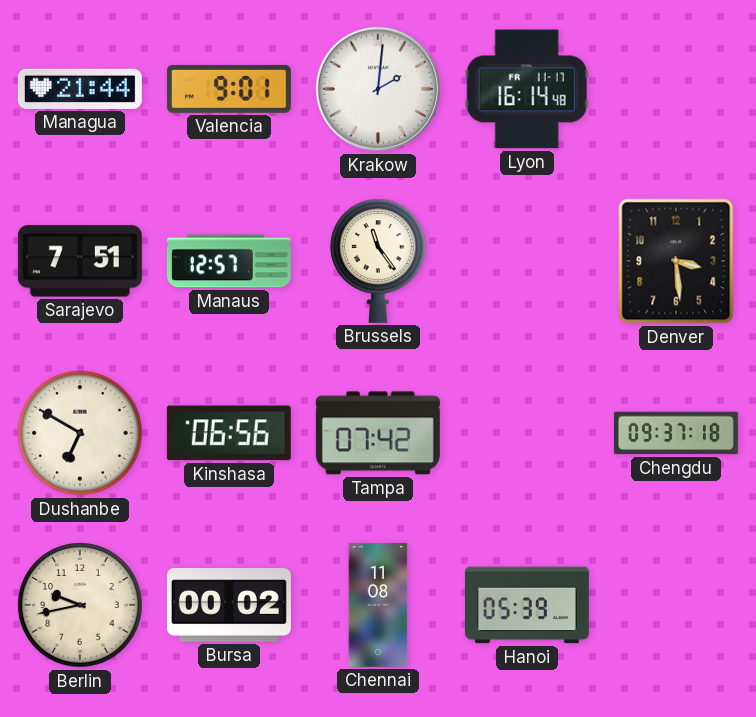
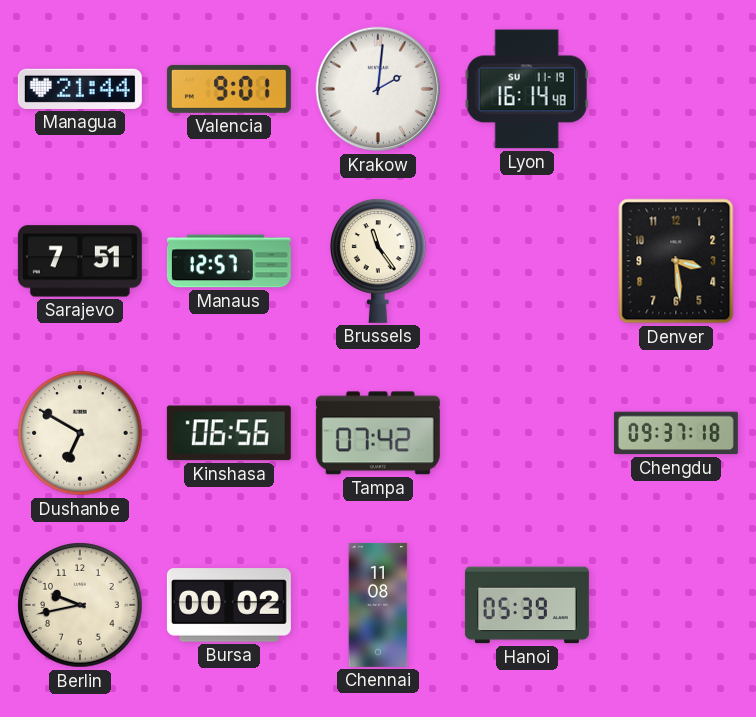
Lyon date: FR 11-17 -> SU 11-19 (527, 89)
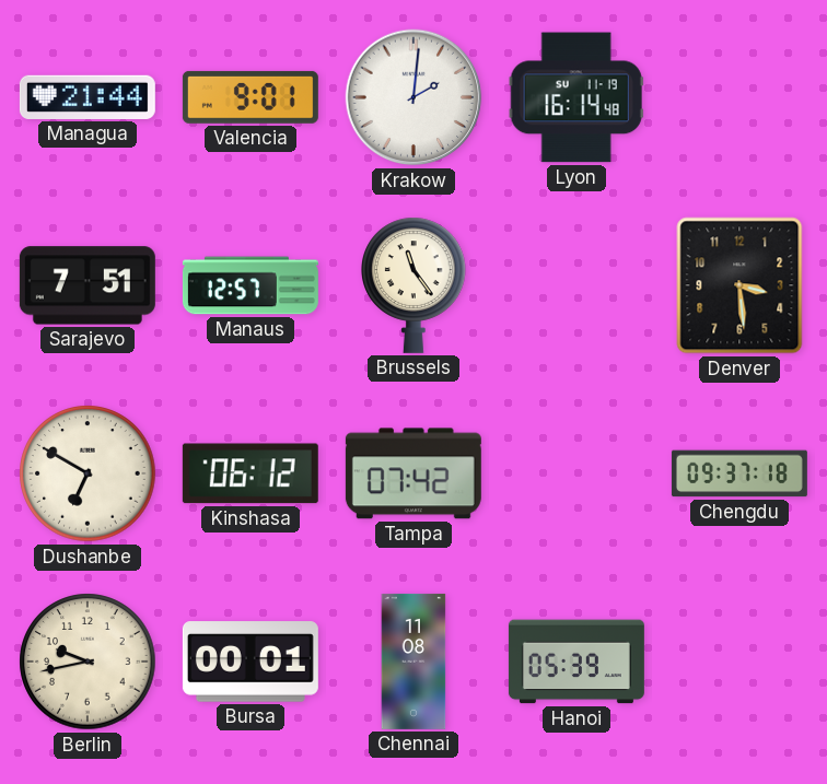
Kinshasa: 06:56 -> 06:12 (251, 473)
Bursa: 00:02 -> 00:01 (251, 662)
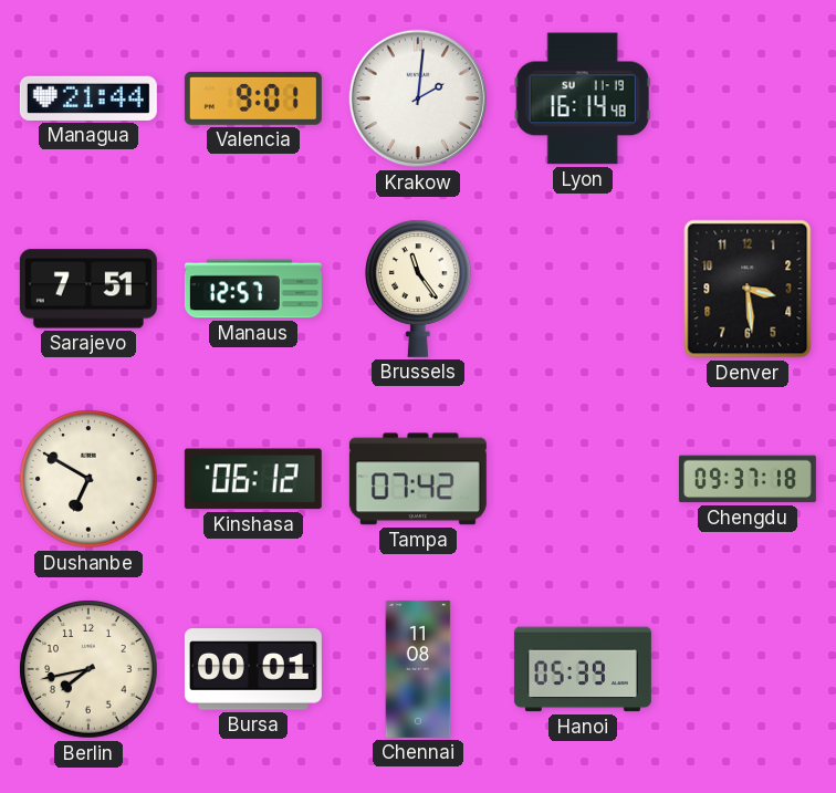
Berlin: 9:43 -> 7:43 (88, 669)
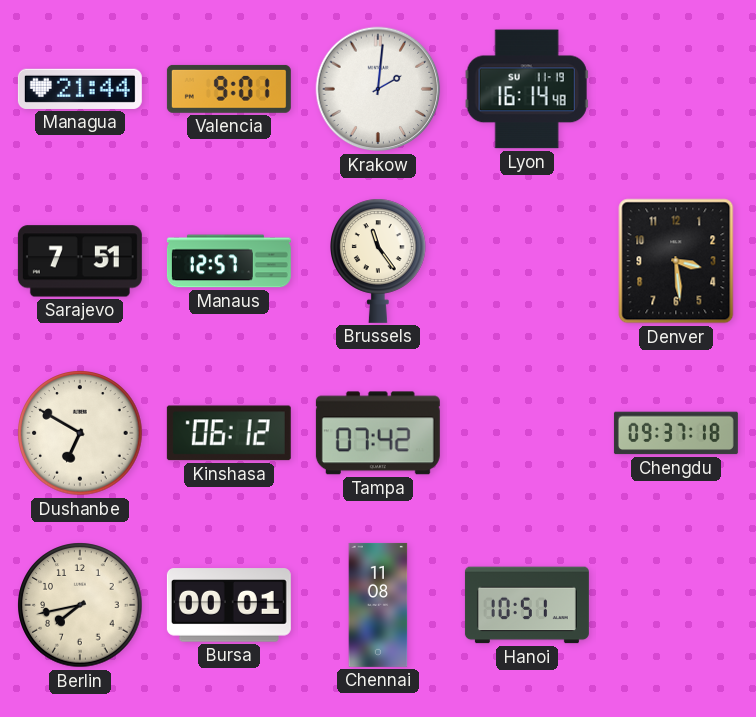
Hanoi: 05:39 -> 10:51 (527, 605)
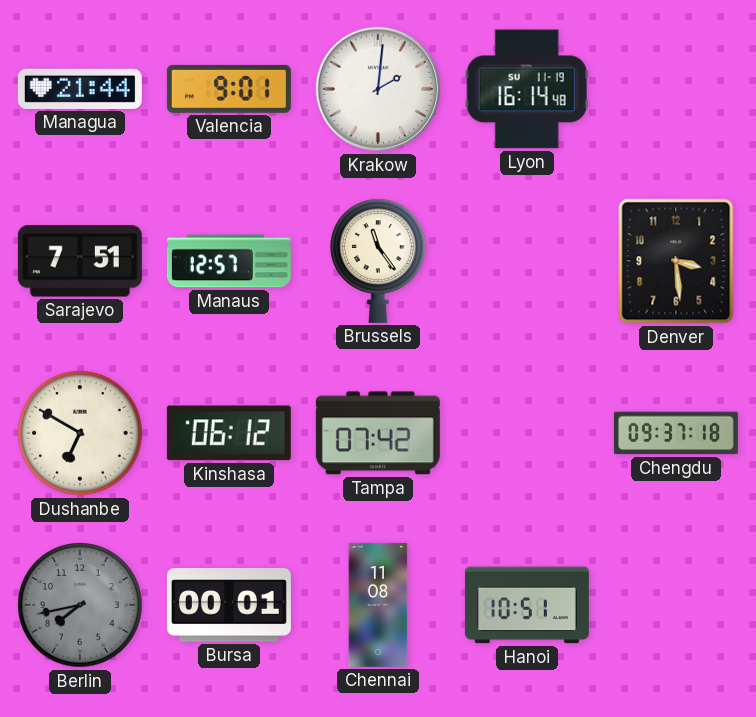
Berlin dial: cream -> grey (80, 605)
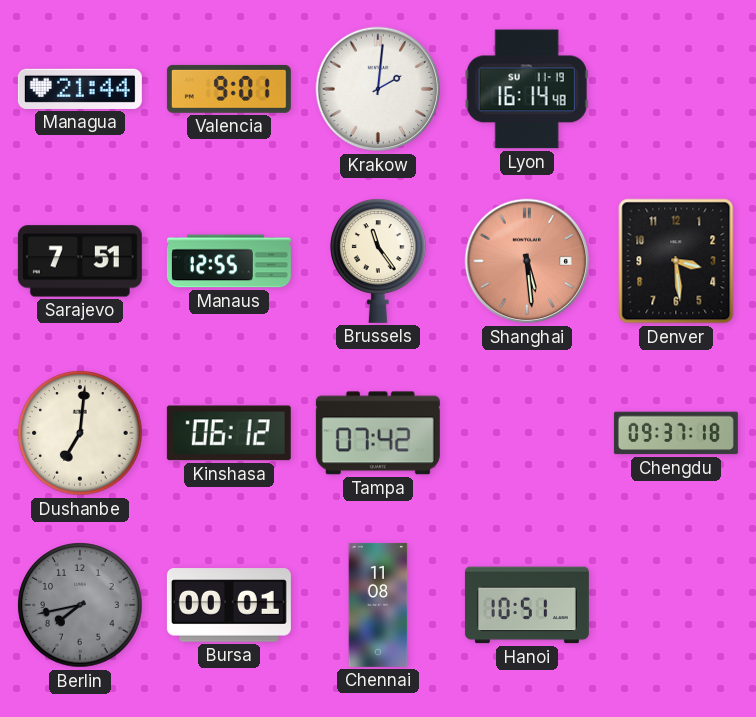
Manaus: 12:57 -> 12:55 (229, 261)
Shanghai: none -> 5:29 (527, 261)
Dushanbe: 6:50 -> 7:01 (80, 433)
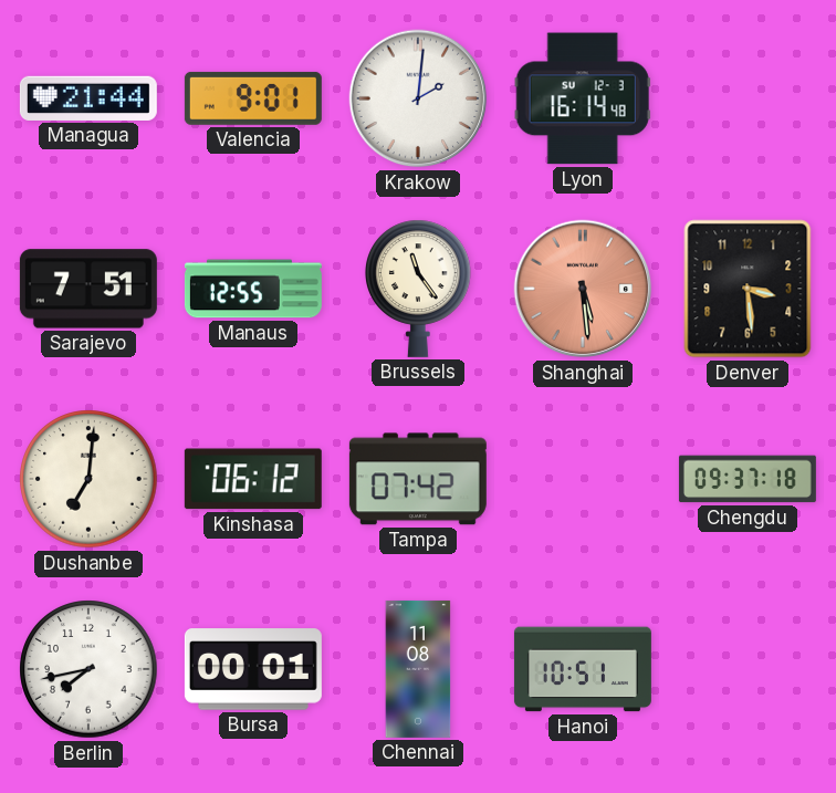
Lyon date: SU 11-19 -> SU 12-3 (583, 98)
Berlin dial: grey -> white (88, 669)
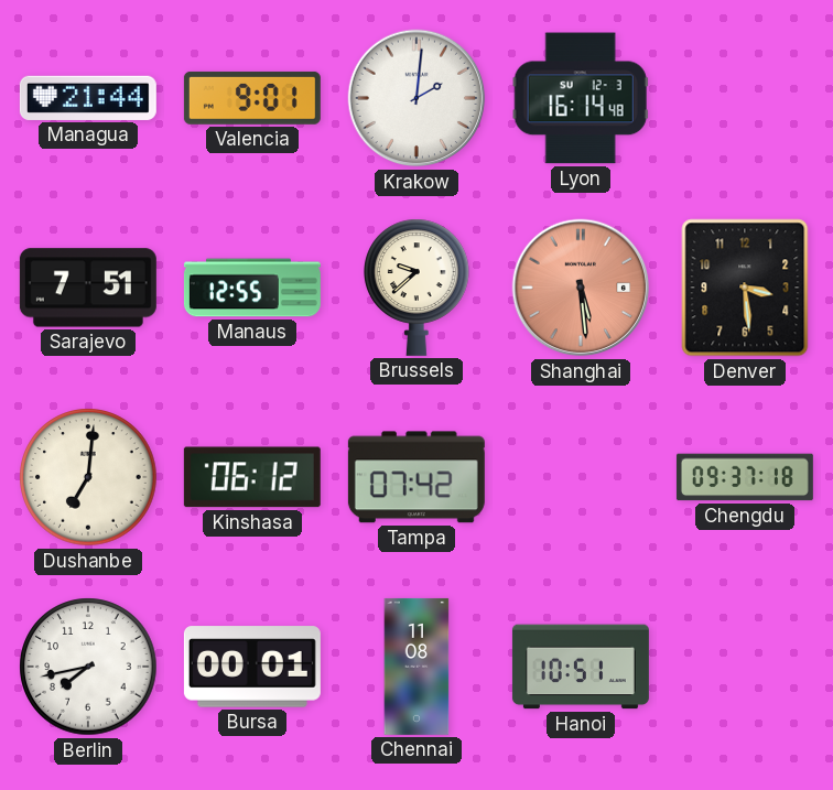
Brussels: 11:24 -> 9:38 (418, 288)
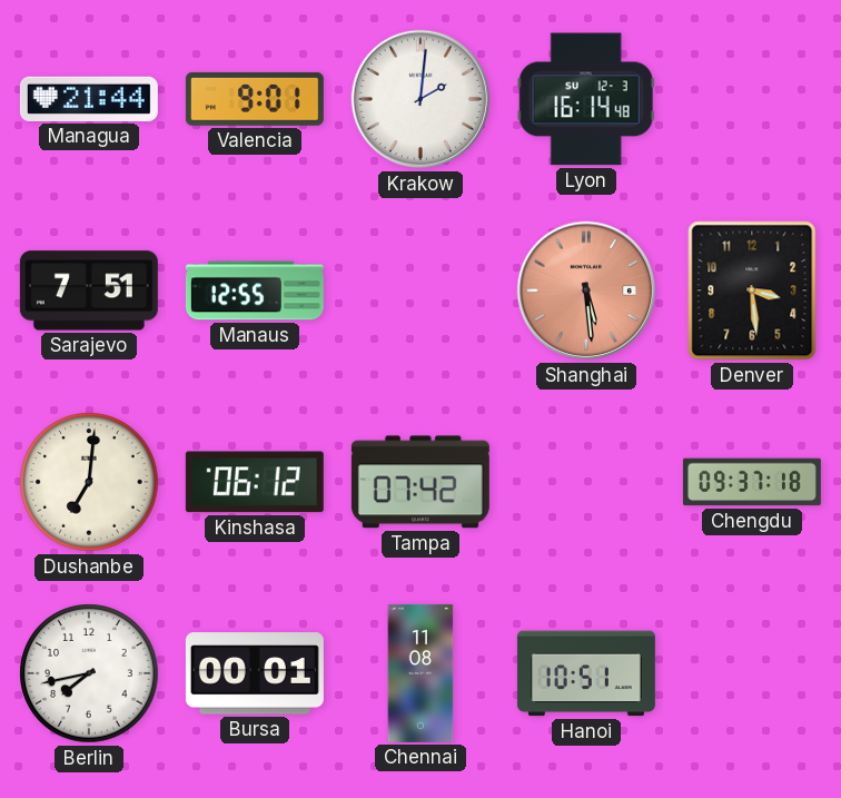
Brussels: 9:38 -> none (418, 288)
